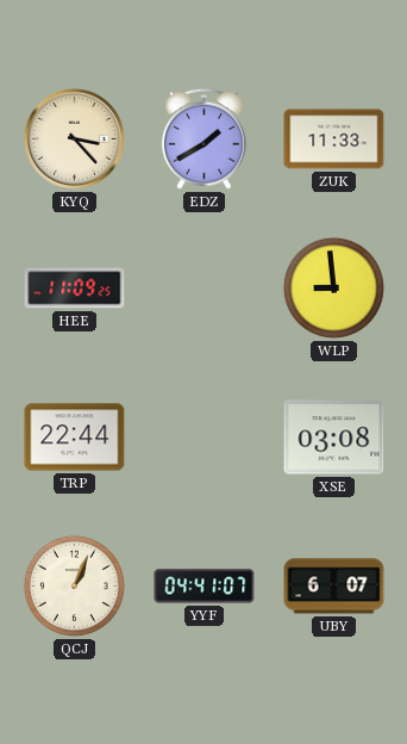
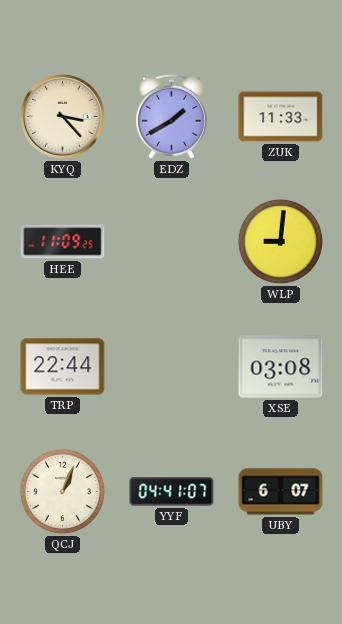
WLP: 8:59 -> 9:01 (280, 241)
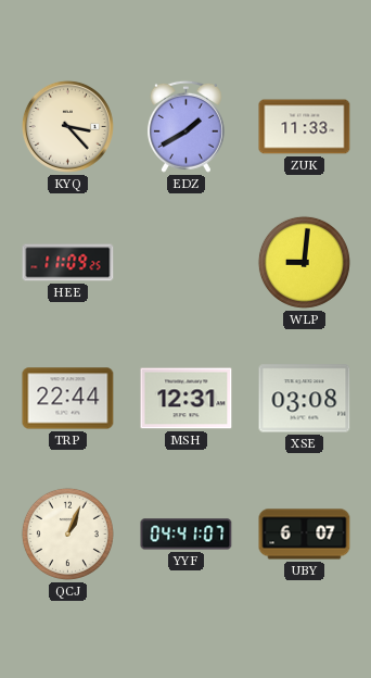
MSH: none -> 12:31 (187, 399)
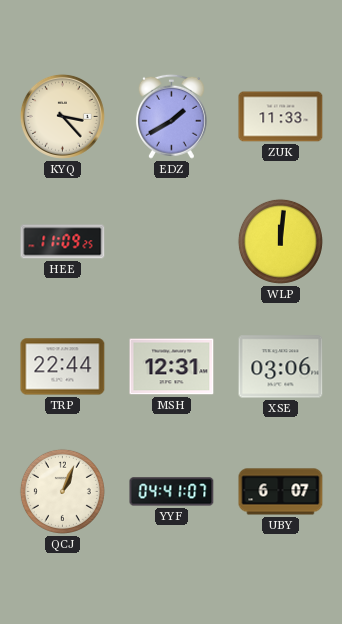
WLP: 9:01 -> 12:01 (280, 241)
XSE: 03:08 -> 03:06 (281, 367)
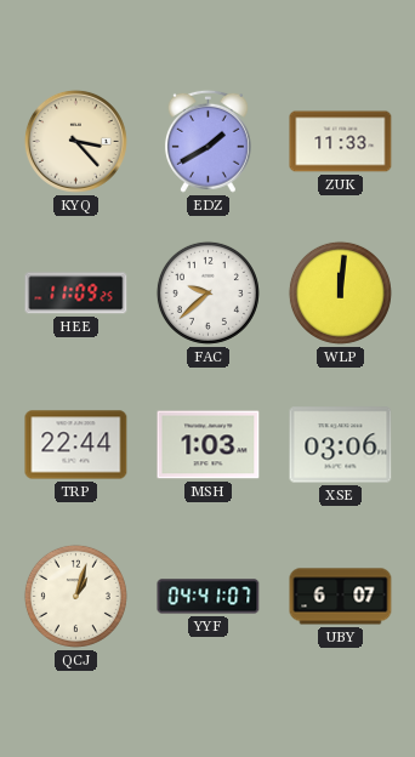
FAC: none -> 9:38 (207, 292)
MSH: 12:31 -> 1:03 (209, 445)
QCJ: 1:04 -> 1:03 (75, 596)
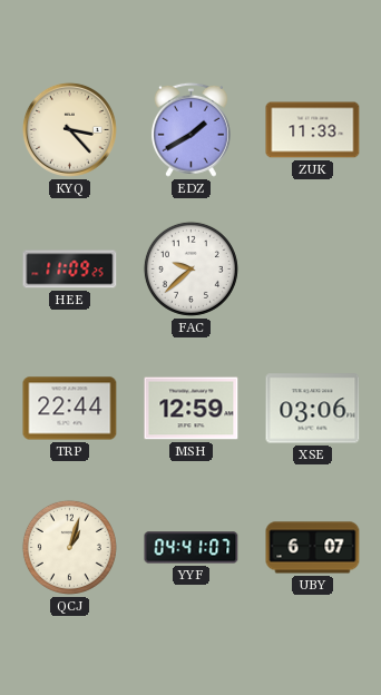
WLP: 12:01 -> none (340, 292)
MSH: 1:03 -> 12:59 (192, 409)
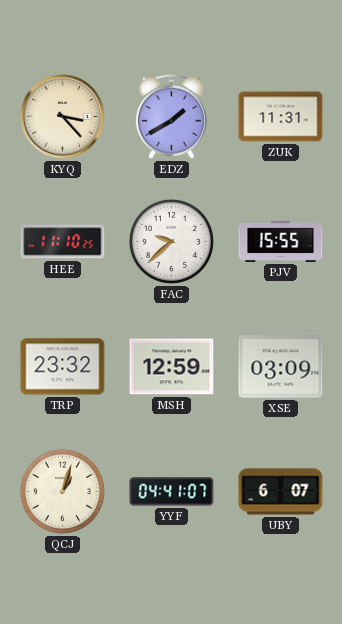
ZUK: 11:33 -> 11:31 (281, 117)
HEE: 11:09 -> 11:10 (63, 242)
PJV: none -> 15:55 (281, 241)
TRP: 22:44 -> 23:32 (63, 367)
XSE: 03:06 -> 03:09 (281, 367)
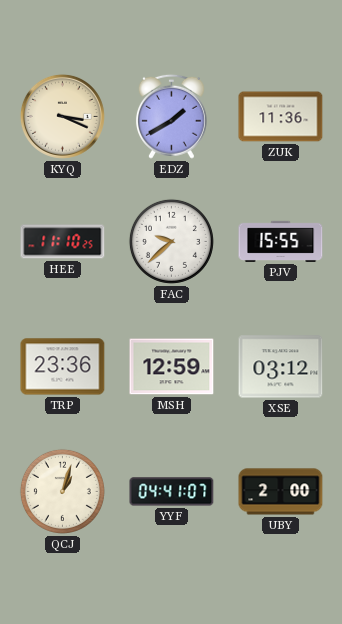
KYQ: 3:23 -> 3:19 (62, 116)
ZUK: 11:31 -> 11:36 (281, 117)
TRP: 23:32 -> 23:36 (63, 367)
XSE: 03:09 -> 03:12 (281, 367)
UBY: 6:07 -> 2:00 (281, 492)
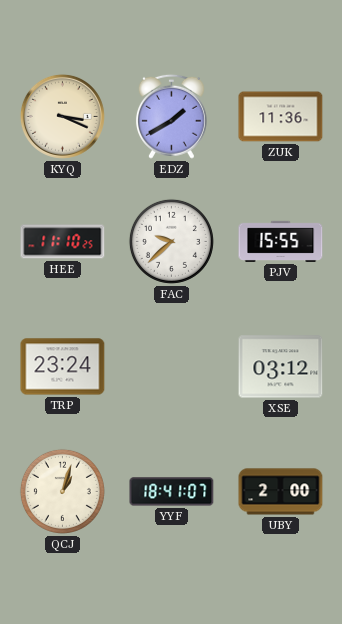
TRP: 23:36 -> 23:24 (63, 367)
MSH: 12:59 -> none (172, 367)
YYF: 04:41 -> 18:41 (172, 492)
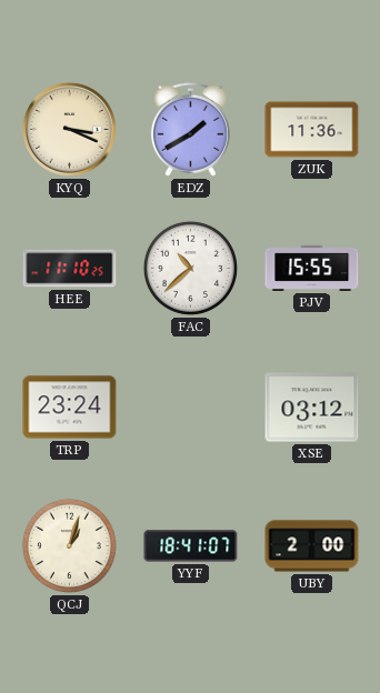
FAC: 9:38 -> 10:38 (190, 268)
